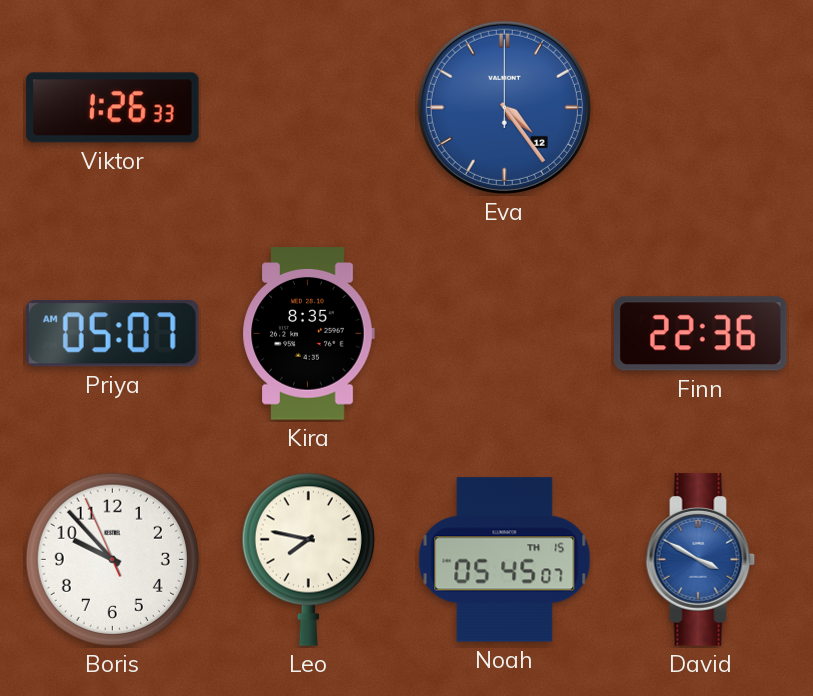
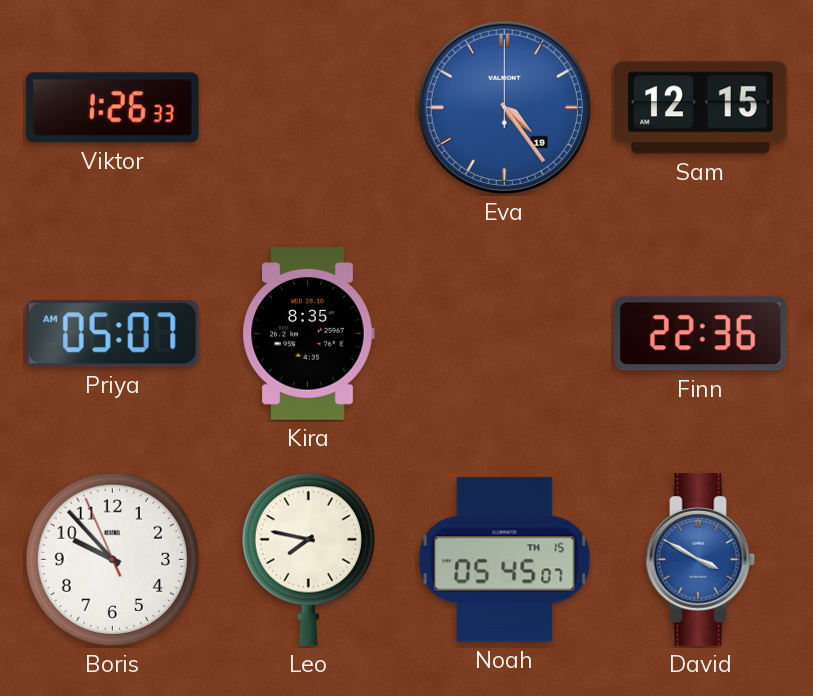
Eva date: 12 -> 19 (504, 107)
Sam: none -> 12:15 (701, 108)
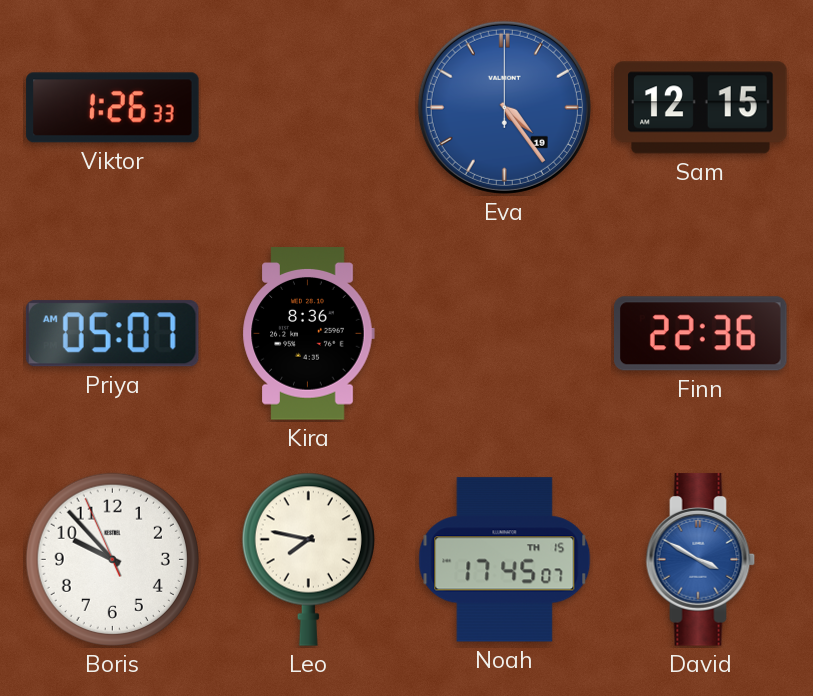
Kira: 8:35 -> 8:36 (308, 334)
Noah: 05:45 -> 17:45 (505, 560)
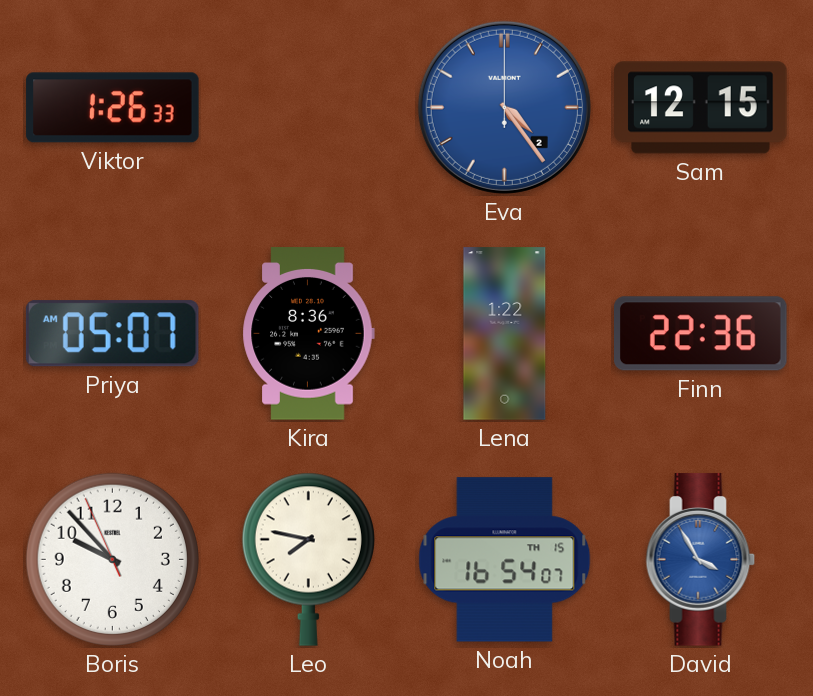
Eva date: 19 -> 2 (504, 107)
Lena: none -> 1:22 (505, 334)
Noah: 17:45 -> 16:54 (505, 560)
David: 3:50 -> 3:55 (701, 560)
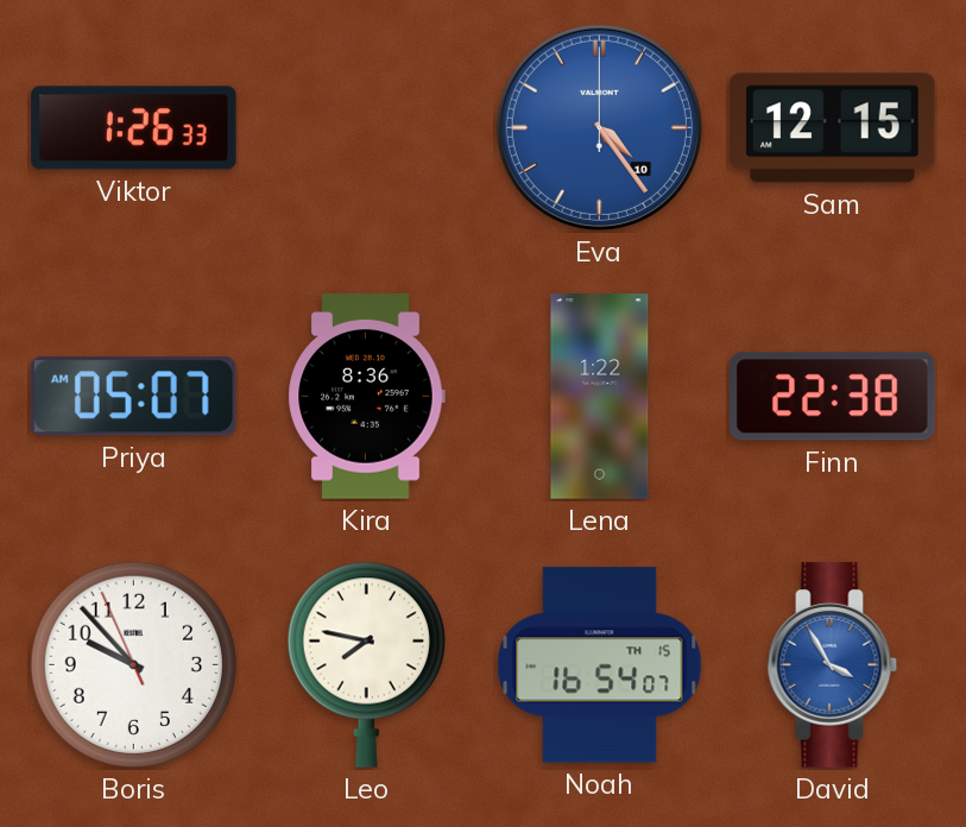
Eva date: 2 -> 10 (599, 127)
Finn: 22:36 -> 22:38 (833, 397)
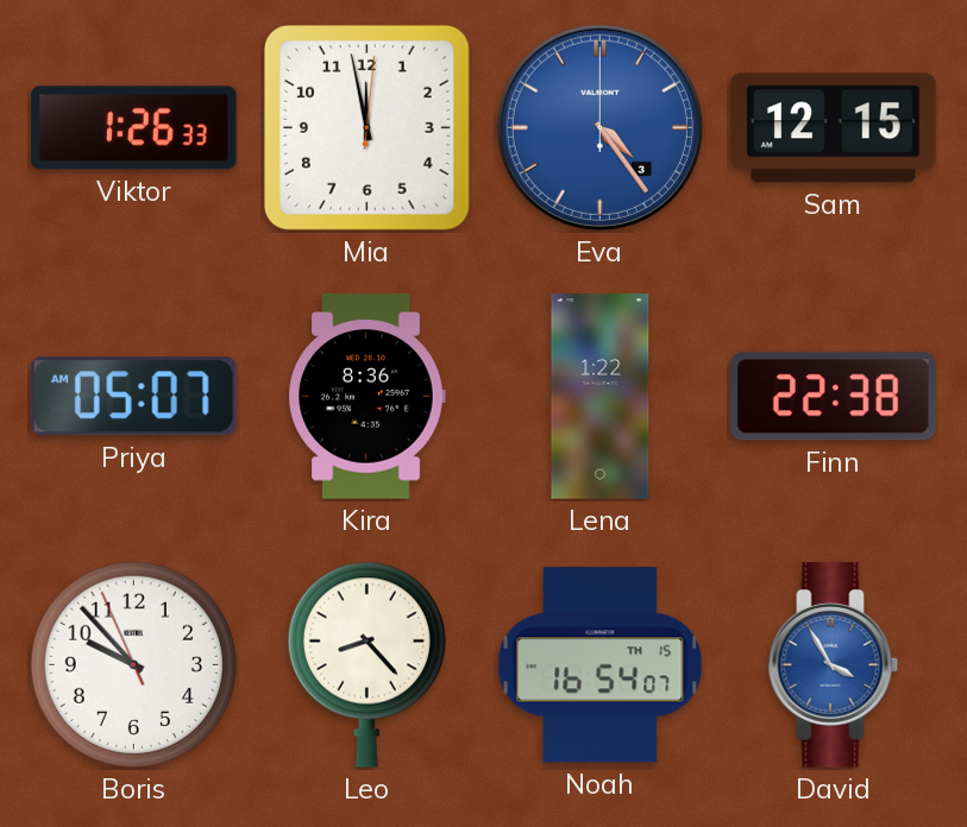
Mia: none -> 11:58 (366, 127)
Eva date: 10 -> 3 (599, 127)
Leo: 7:47 -> 8:23 (366, 664)
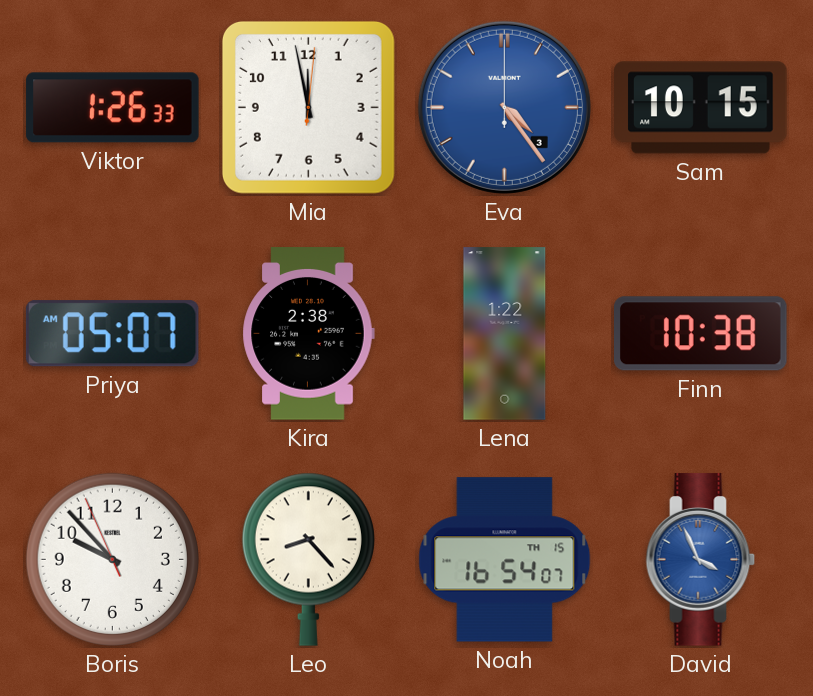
Sam: 12:15 -> 10:15 (701, 108)
Kira: 8:36 -> 2:38 (308, 334)
Finn: 22:38 -> 10:38 (701, 334)
David: 3:55 -> 3:56 (701, 560)
